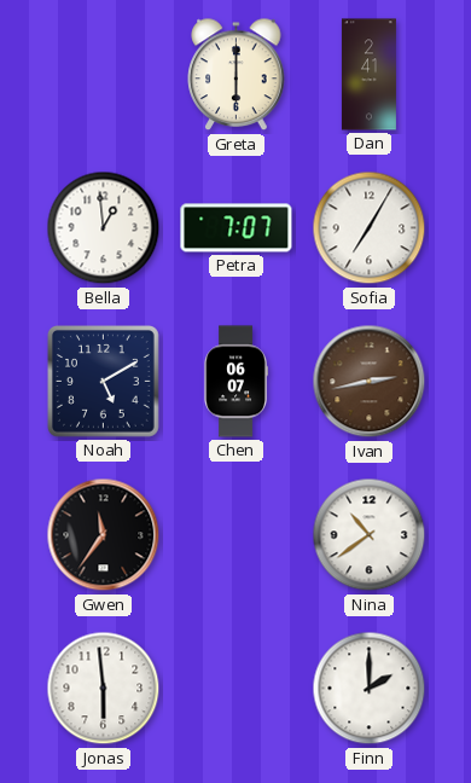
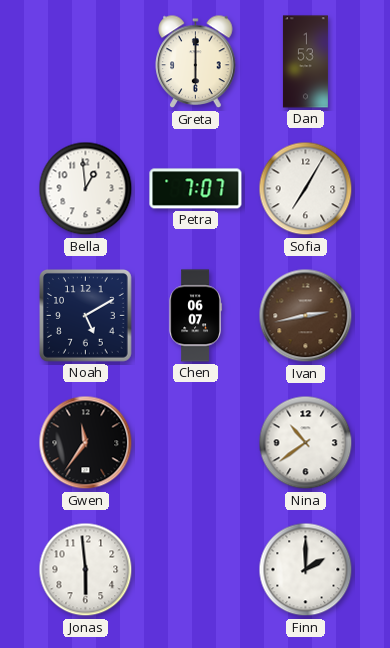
Dan: 2:41 -> 1:53 (305, 62)
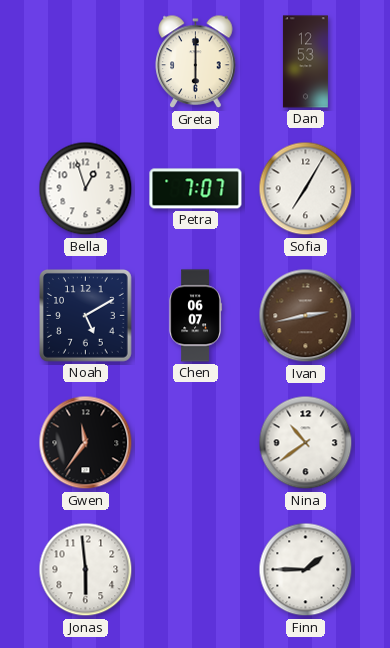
Dan: 1:53 -> 12:53 (305, 62)
Bella: 12:59 -> 12:57 (86, 189)
Finn: 2:00 -> 1:45 (306, 570)
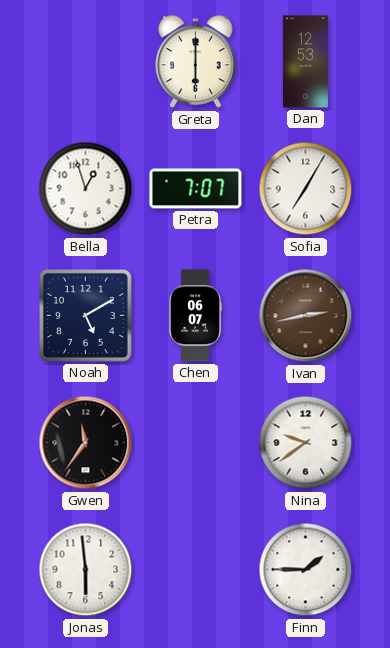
Nina: 10:39 -> 9:39 (306, 443)
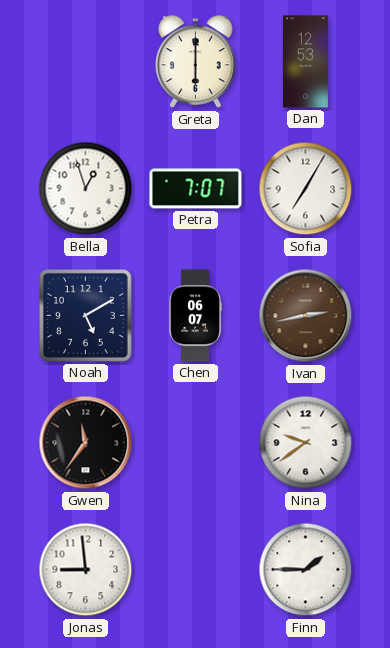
Jonas: 5:59 -> 8:59 (86, 570)
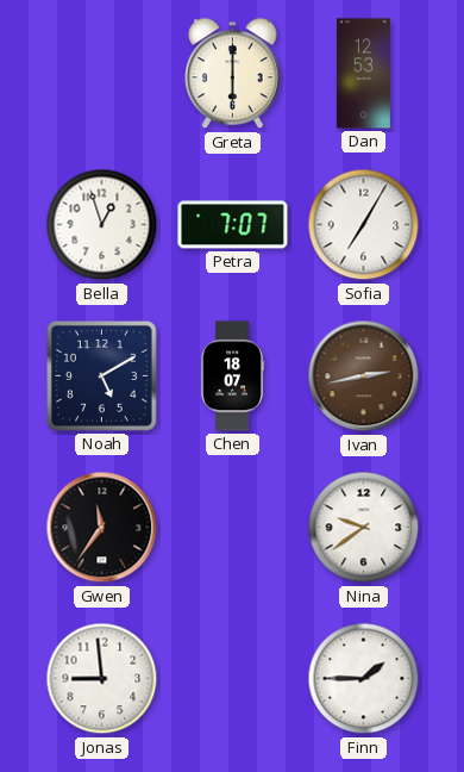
Chen: 06:07 -> 18:07 (232, 376)
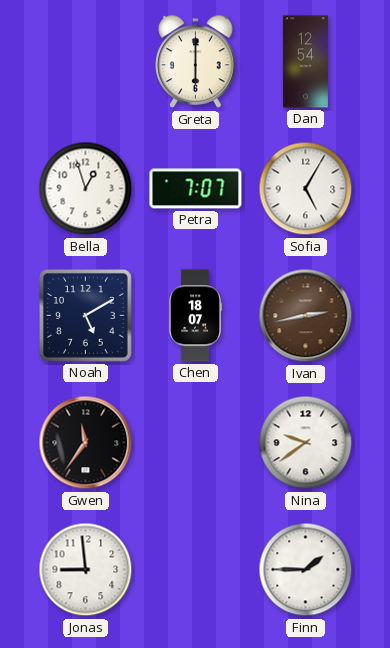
Dan: 12:53 -> 12:54 (305, 62)
Sofia: 7:05 -> 5:05 (306, 189)
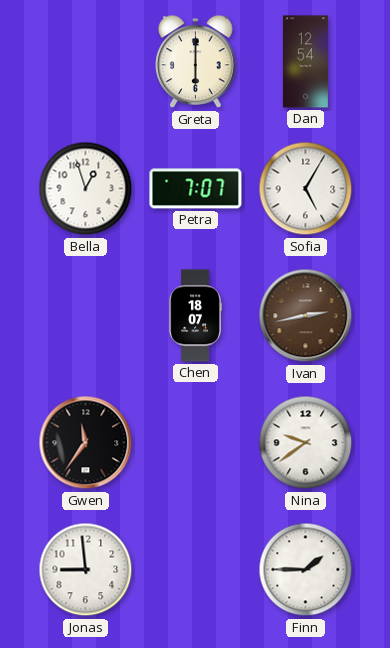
Noah: 5:10 -> none (86, 316)
